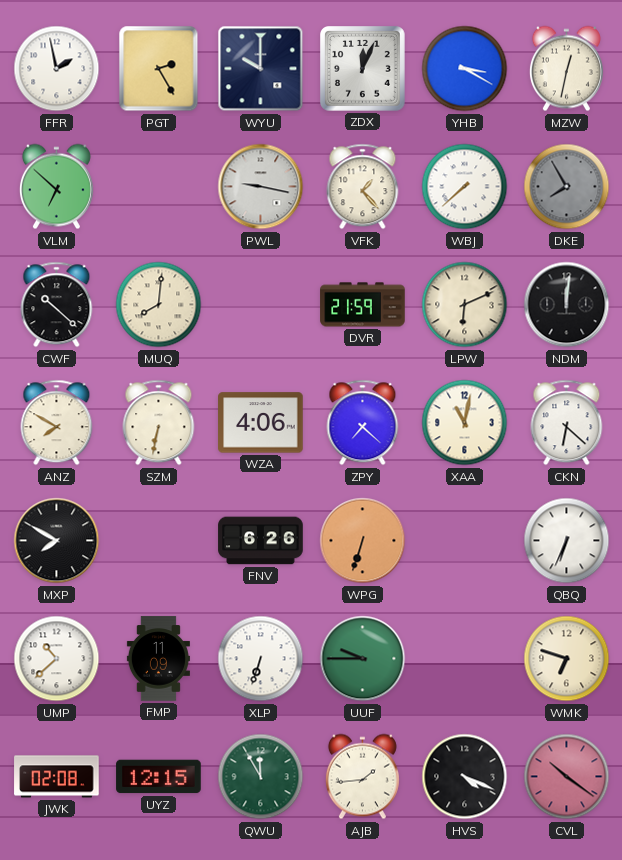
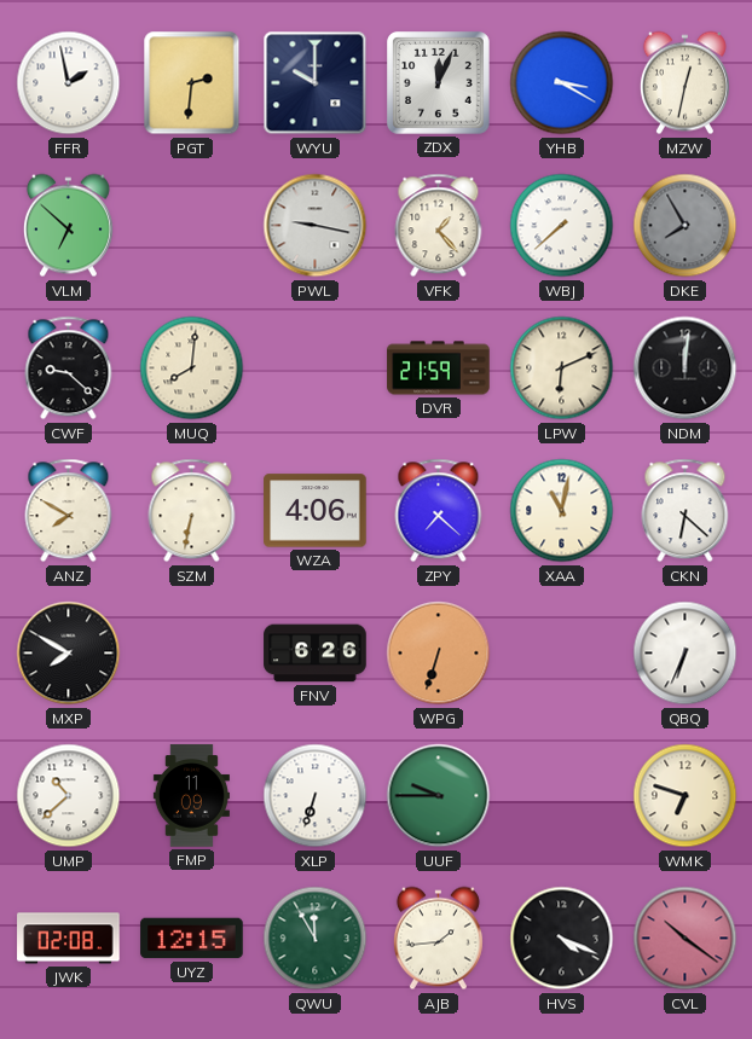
PGT: 2:25 -> 2:31 (192, 83)
CWF: 10:22 -> 9:22 (69, 368)
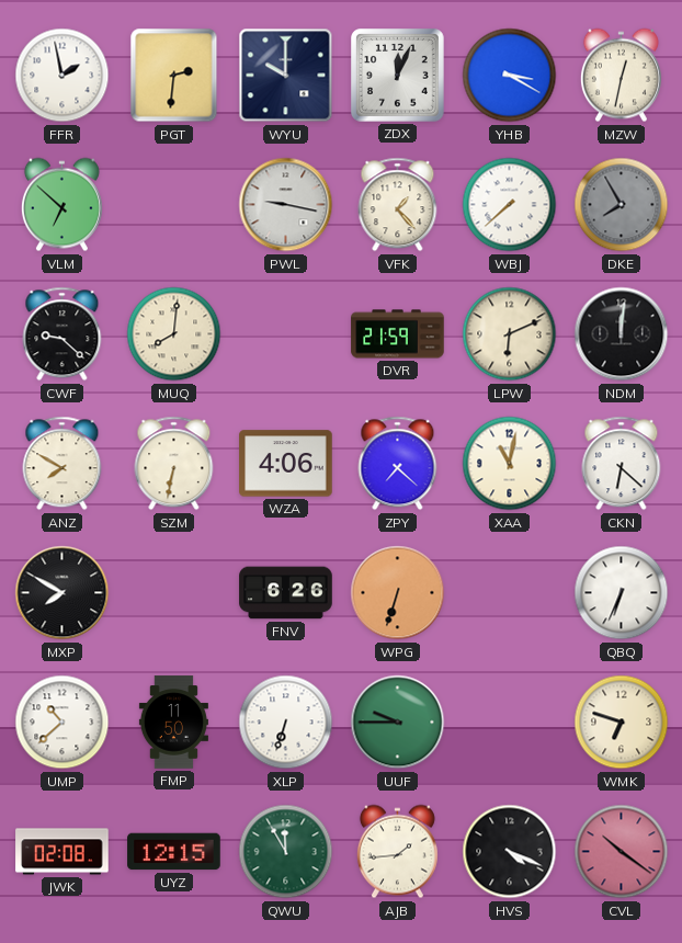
FMP: 11:09 -> 11:50 (173, 723)
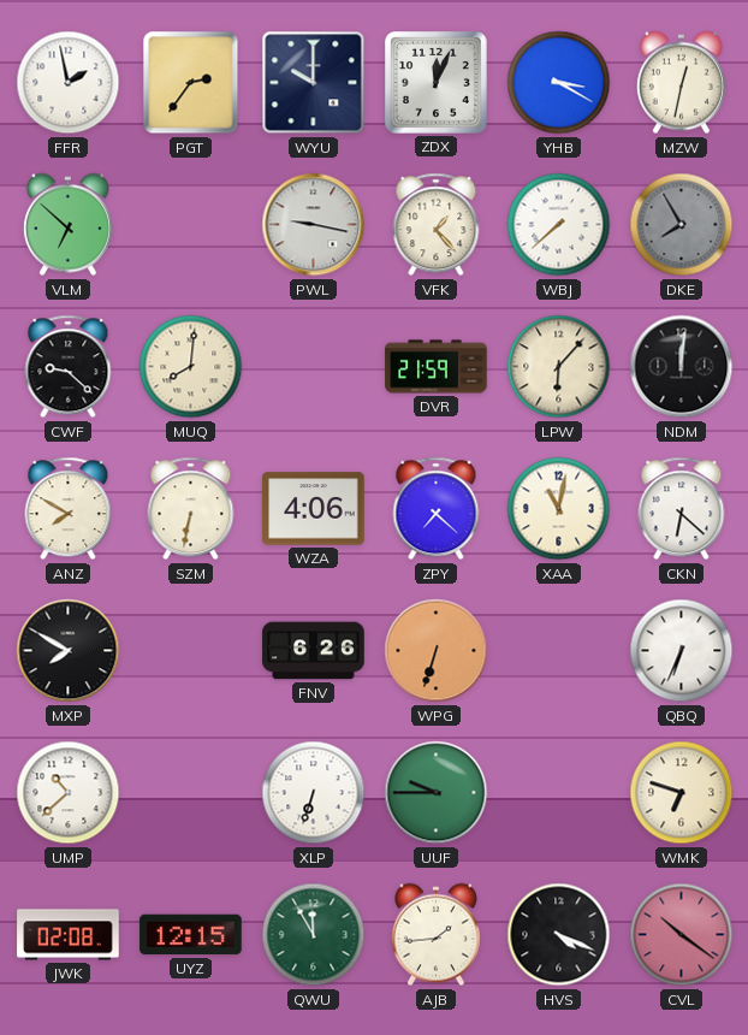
PGT: 2:31 -> 2:36 (191, 83)
LPW: 6:11 -> 6:07 (559, 367)
FMP: 11:50 -> none (173, 723)
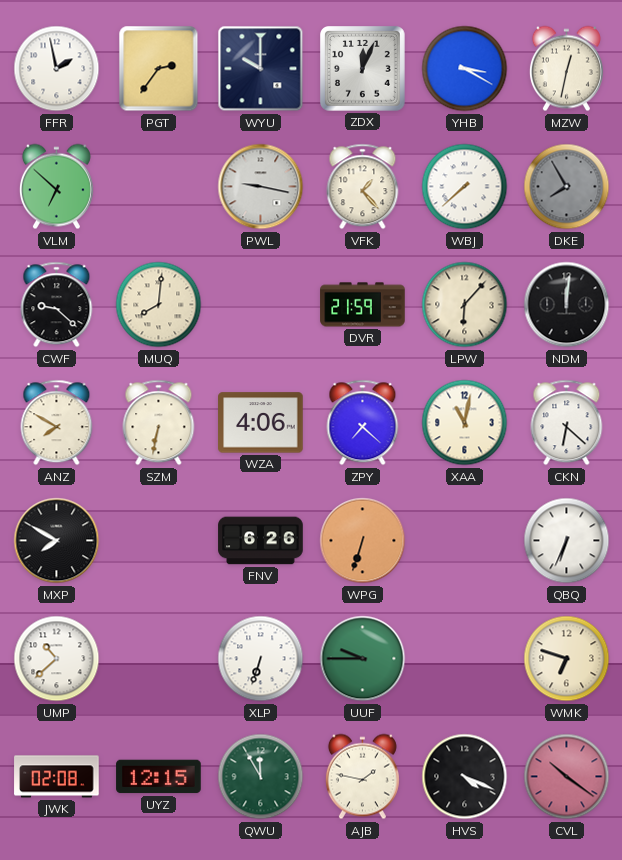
AJB: 1:44 -> 1:47 (362, 777)
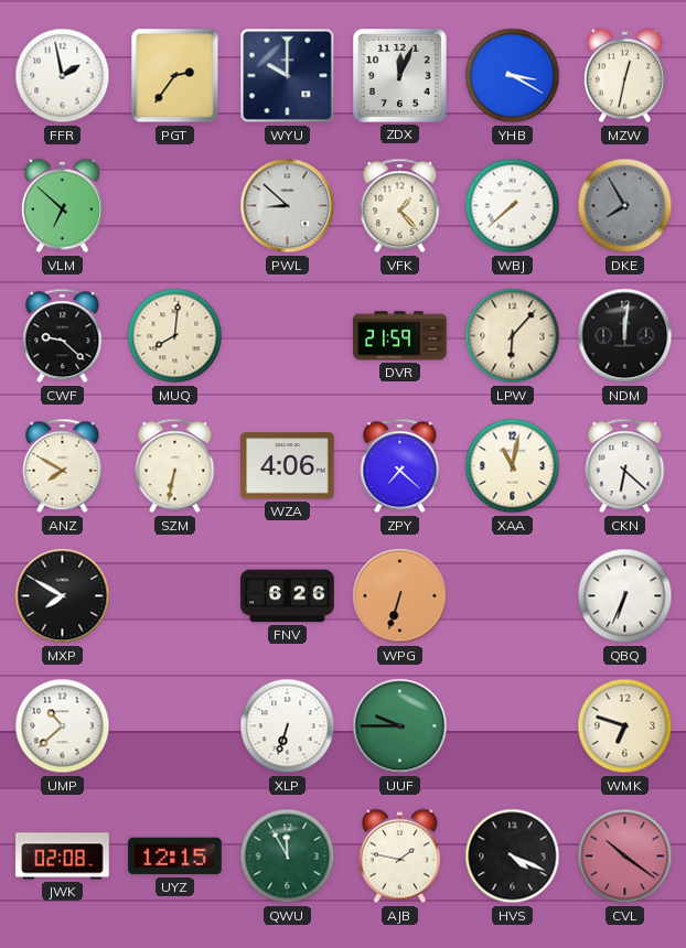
PWL: 9:17 -> 8:52 (288, 206)
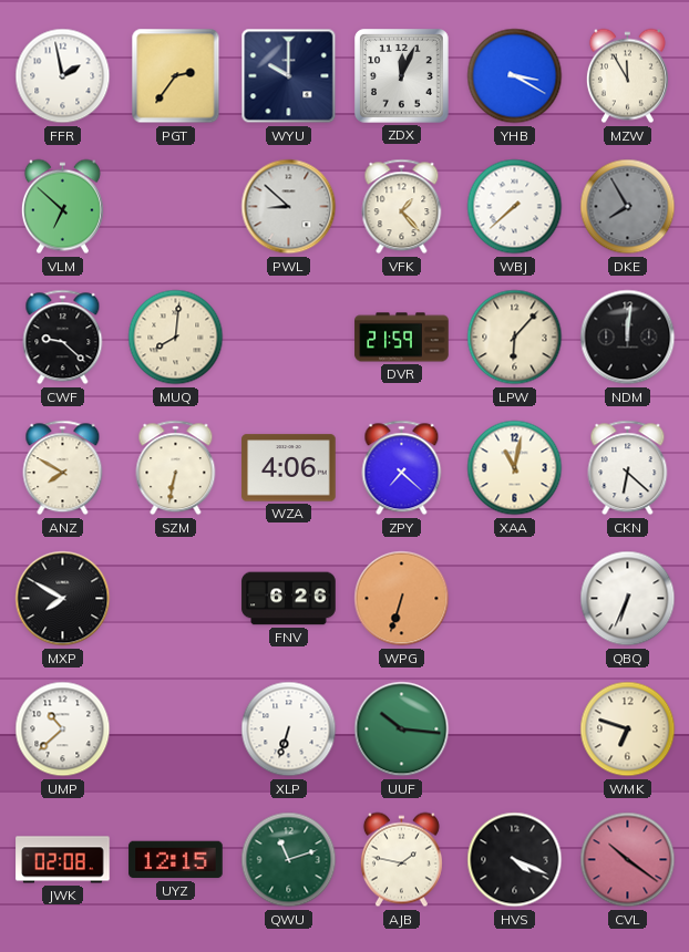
MZW: 12:32 -> 11:55 (627, 76)
UUF: 9:45 -> 10:16 (402, 729)
QWU: 11:55 -> 11:12 (289, 860)
